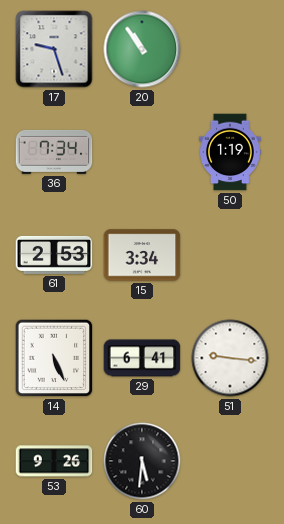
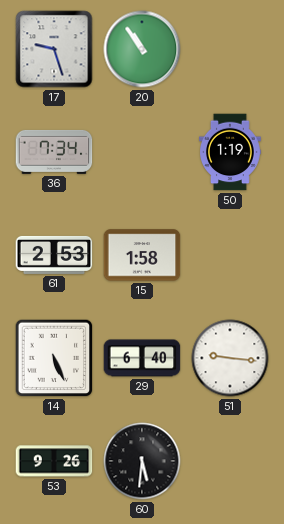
15: 3:34 -> 1:58 (142, 255)
29: 6:41 -> 6:40 (142, 358)
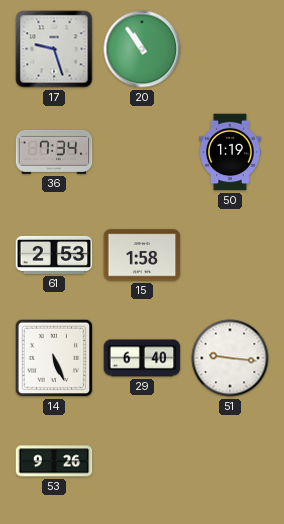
60: 5:31 -> none (142, 461)
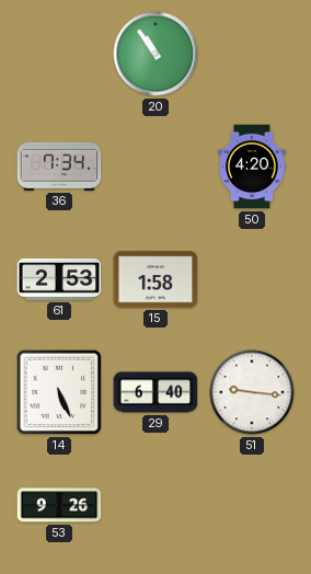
17: 9:27 -> none (54, 49)
50: 1:19 -> 4:20 (253, 167)
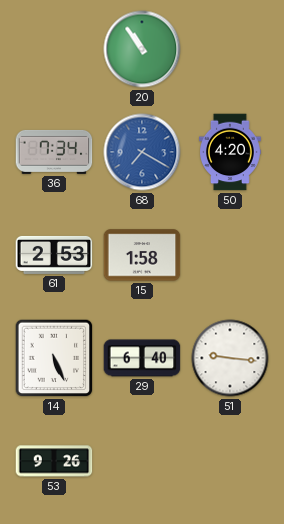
68: none -> 7:20 (142, 152)
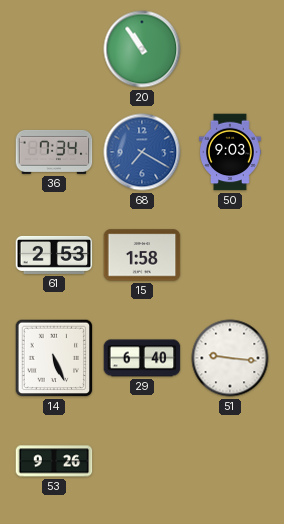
50: 4:20 -> 9:03 (231, 152)
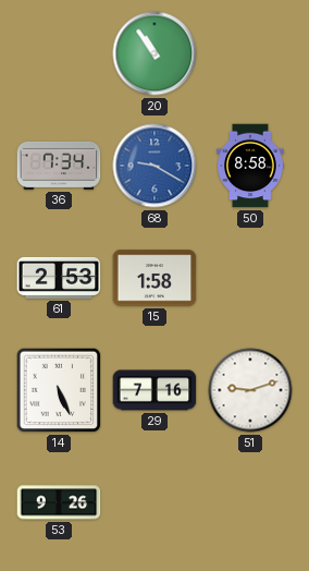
68: 7:20 -> 9:20 (154, 166)
50: 9:03 -> 8:58 (251, 166)
29: 6:40 -> 7:16 (154, 390)
51: 9:16 -> 9:12 (250, 390)
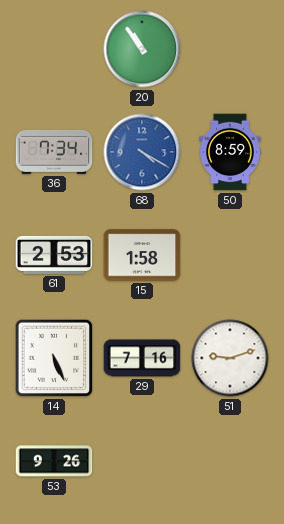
68: 9:20 -> 4:20 (142, 152)
50: 8:58 -> 8:59 (231, 152)
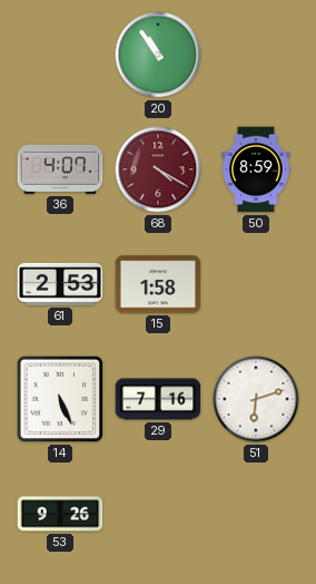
36: 7:34 -> 4:07 (60, 169)
68 dial: blue -> burgundy (158, 169)
51: 9:12 -> 6:12 (256, 399)
